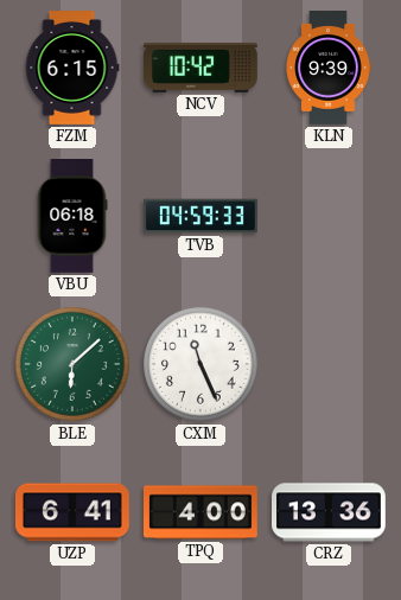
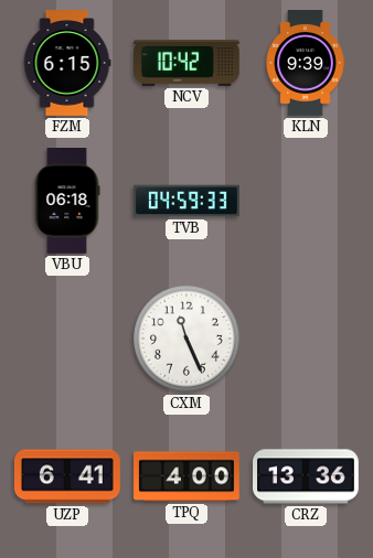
BLE: 6:08 -> none (74, 365)
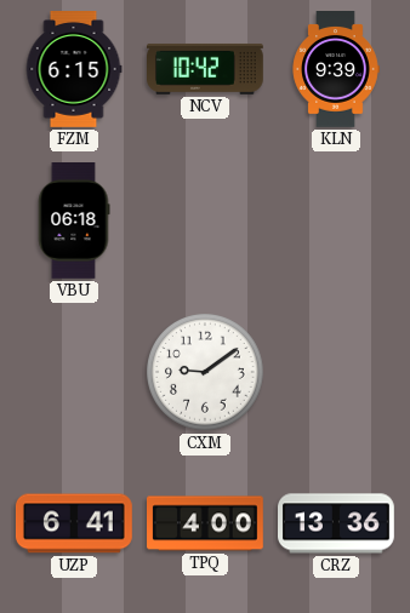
TVB: 04:59 -> none (188, 201)
CXM: 11:26 -> 9:09 (206, 373)
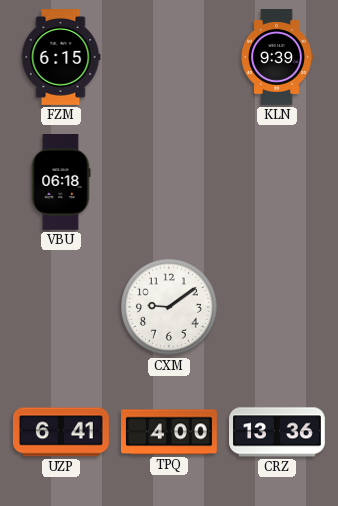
NCV: 10:42 -> none (206, 69)
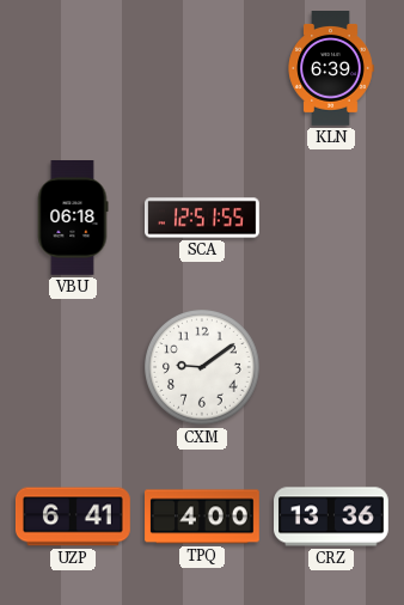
FZM: 6:15 -> none (61, 58)
KLN: 9:39 -> 6:39 (331, 69)
SCA: none -> 12:51 (203, 218)
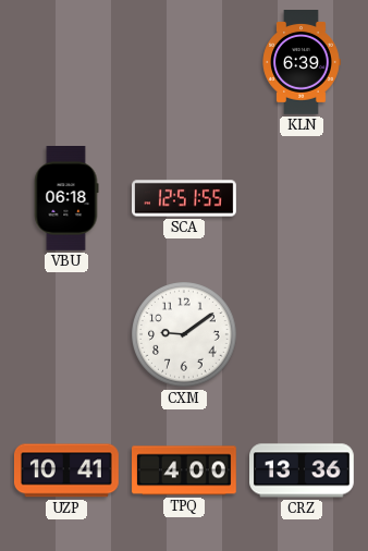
UZP: 6:41 -> 10:41 (66, 470)
